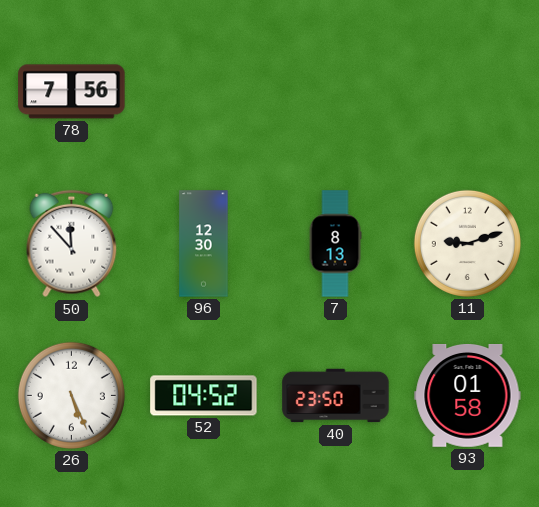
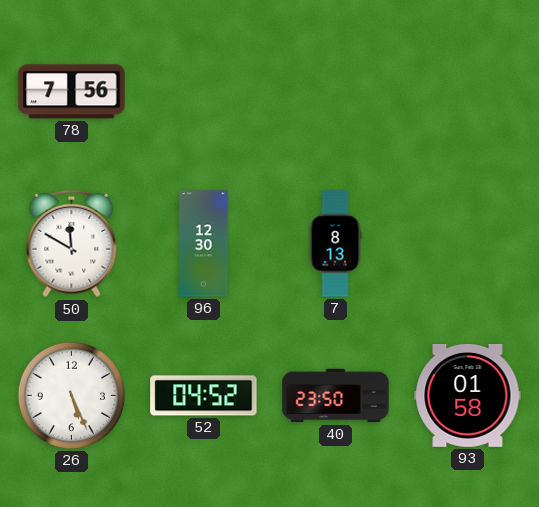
50: 11:53 -> 11:50 (72, 244)
11: 9:12 -> none (467, 243)
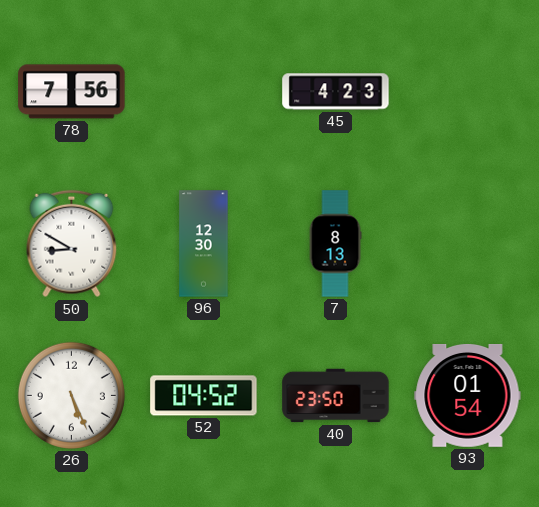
45: none -> 4:23 (336, 92)
50: 11:50 -> 8:50 (72, 244)
93: 01:58 -> 01:54 (468, 396)
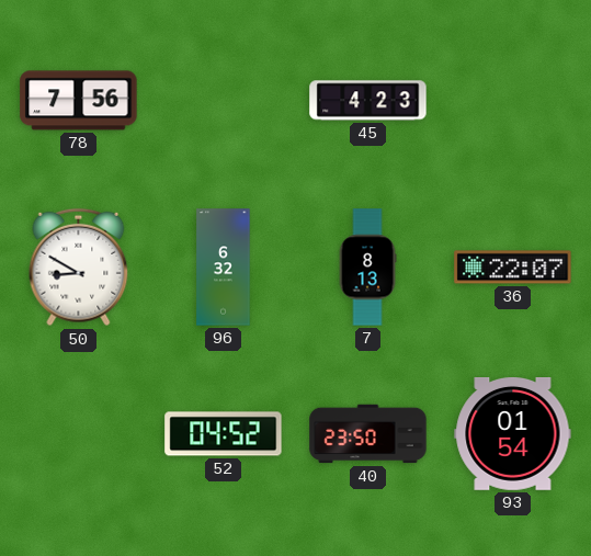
96: 12:30 -> 6:32 (224, 268)
36: none -> 22:07 (513, 268)
26: 5:26 -> none (71, 395)
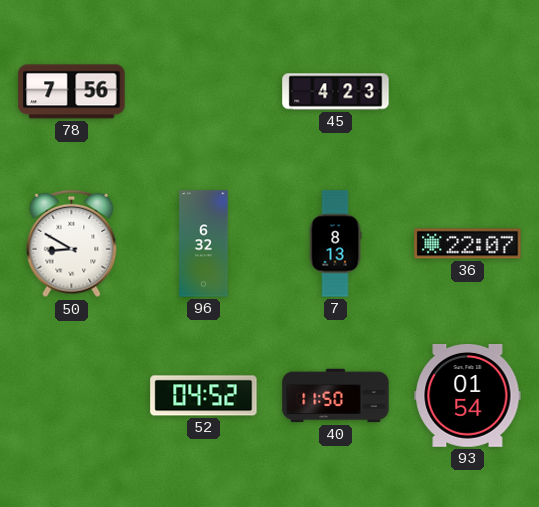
40: 23:50 -> 11:50 (336, 396)
